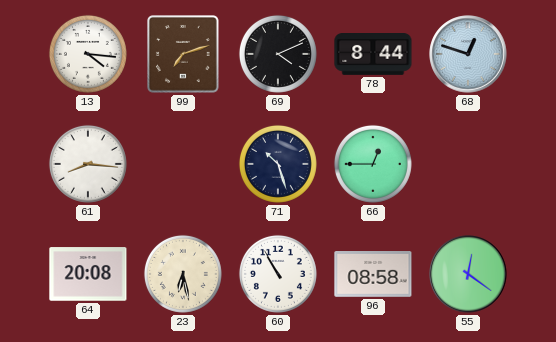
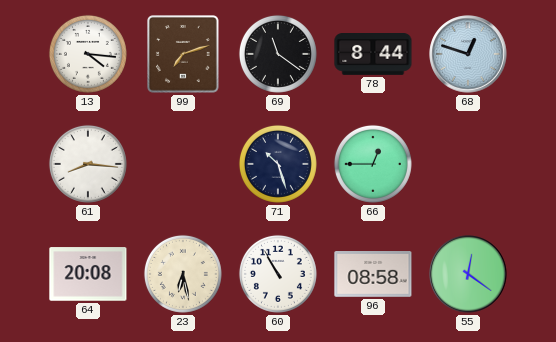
69: 4:11 -> 11:21 (278, 54)
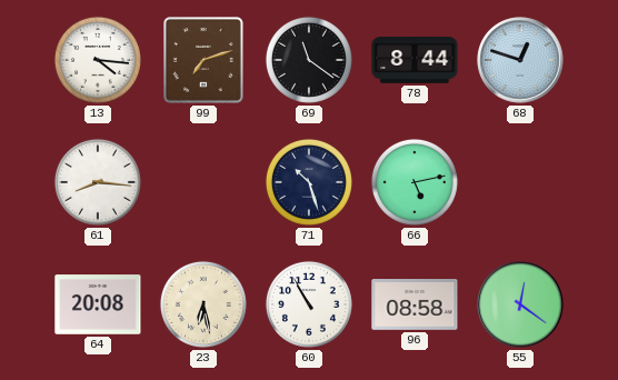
66: 12:45 -> 5:13 (415, 182)
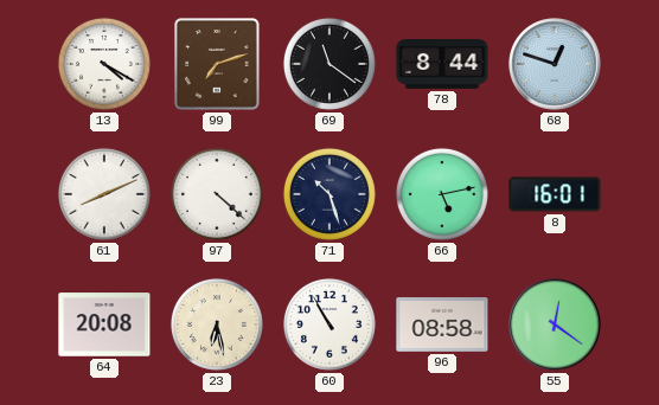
13: 4:16 -> 4:20 (104, 64)
61: 8:16 -> 8:11 (104, 194)
97: none -> 4:22 (217, 194)
8: none -> 16:01 (555, 194)
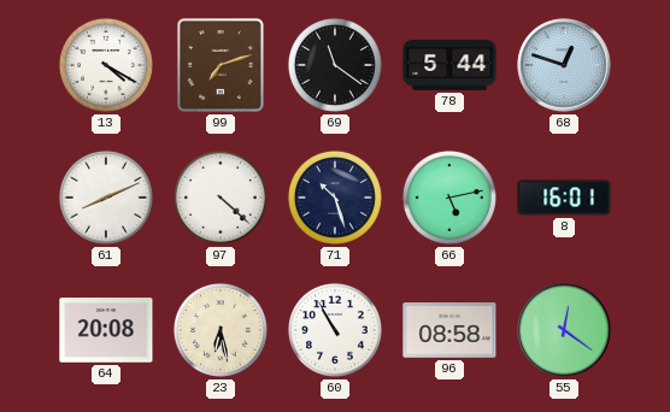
78: 8:44 -> 5:44 (449, 66)
